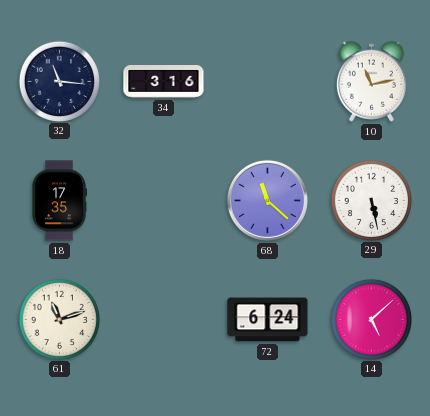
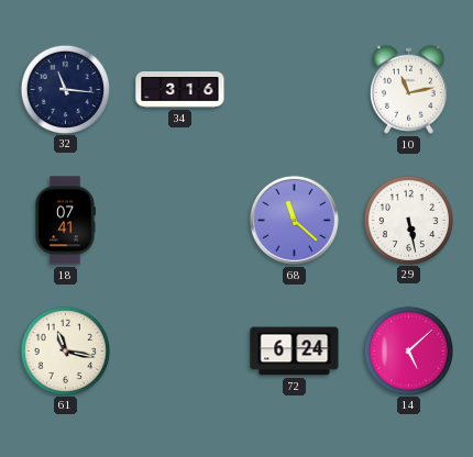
18: 17:35 -> 07:41 (66, 221)
61: 11:12 -> 11:17 (65, 350)
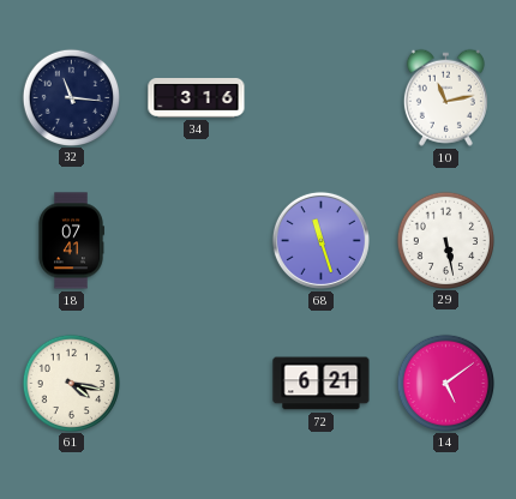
68: 11:22 -> 11:27 (320, 240)
61: 11:17 -> 4:17 (71, 383)
72: 6:24 -> 6:21 (322, 384)
14: 5:08 -> 5:09 (445, 383)
